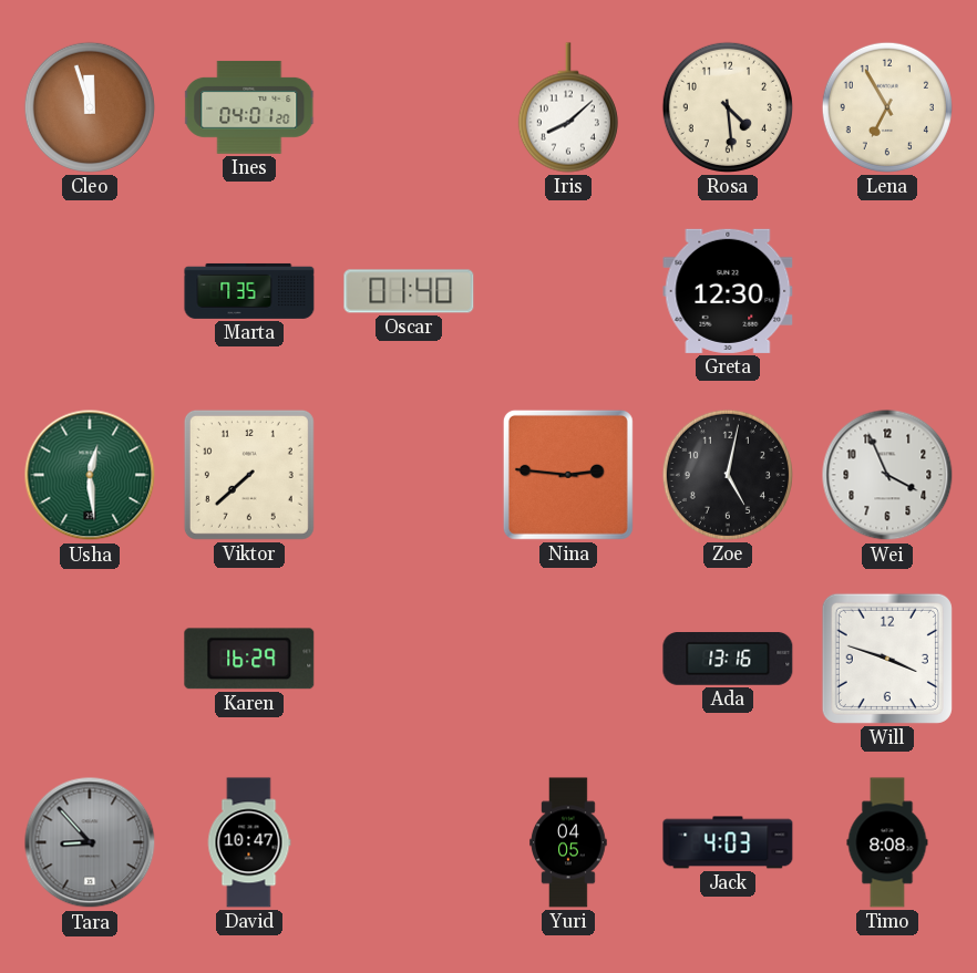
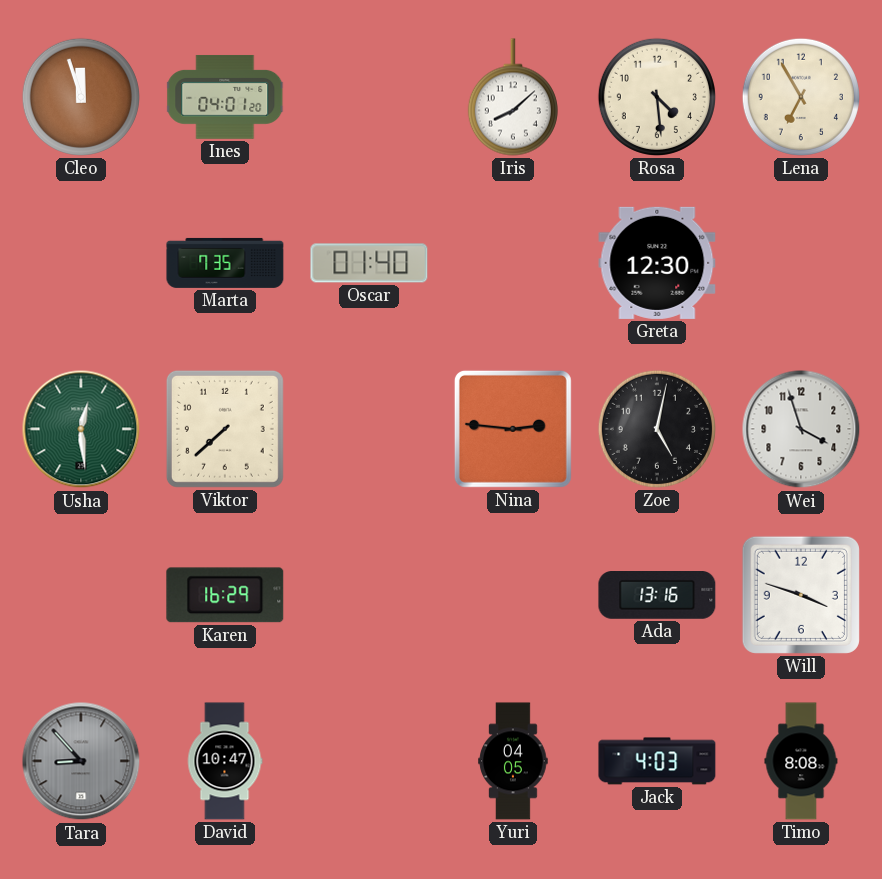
Wei: 3:56 -> 3:57 (801, 429)
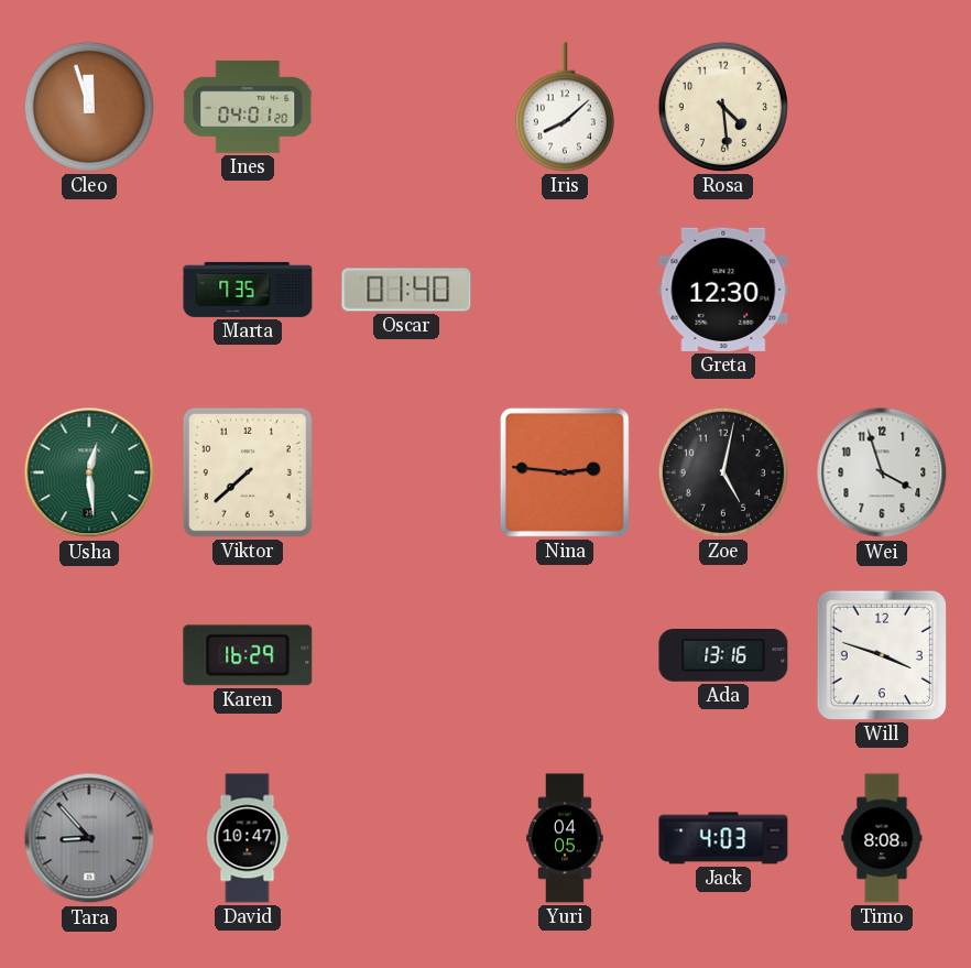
Lena: 6:55 -> none (801, 97)
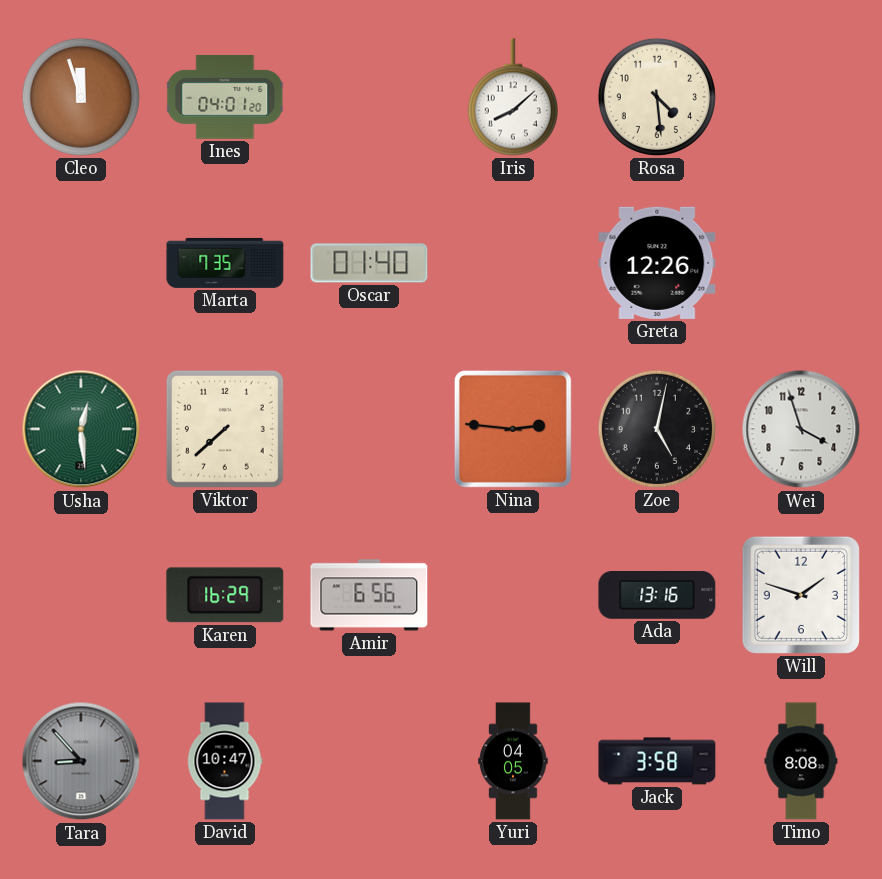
Greta: 12:30 -> 12:26 (657, 263)
Amir: none -> 6:56 (369, 595)
Will: 3:48 -> 1:48 (801, 595)
Jack: 4:03 -> 3:58 (657, 761)
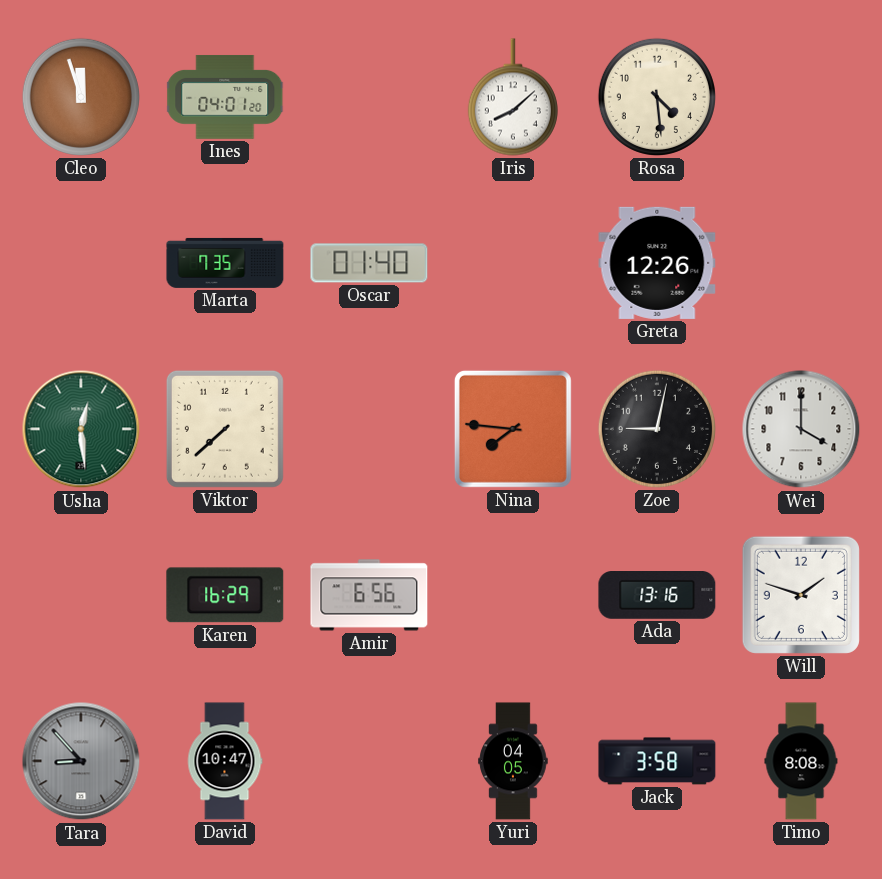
Nina: 2:46 -> 7:46 (513, 429)
Zoe: 5:02 -> 9:02 (657, 429)
Wei: 3:57 -> 4:00 (801, 429)
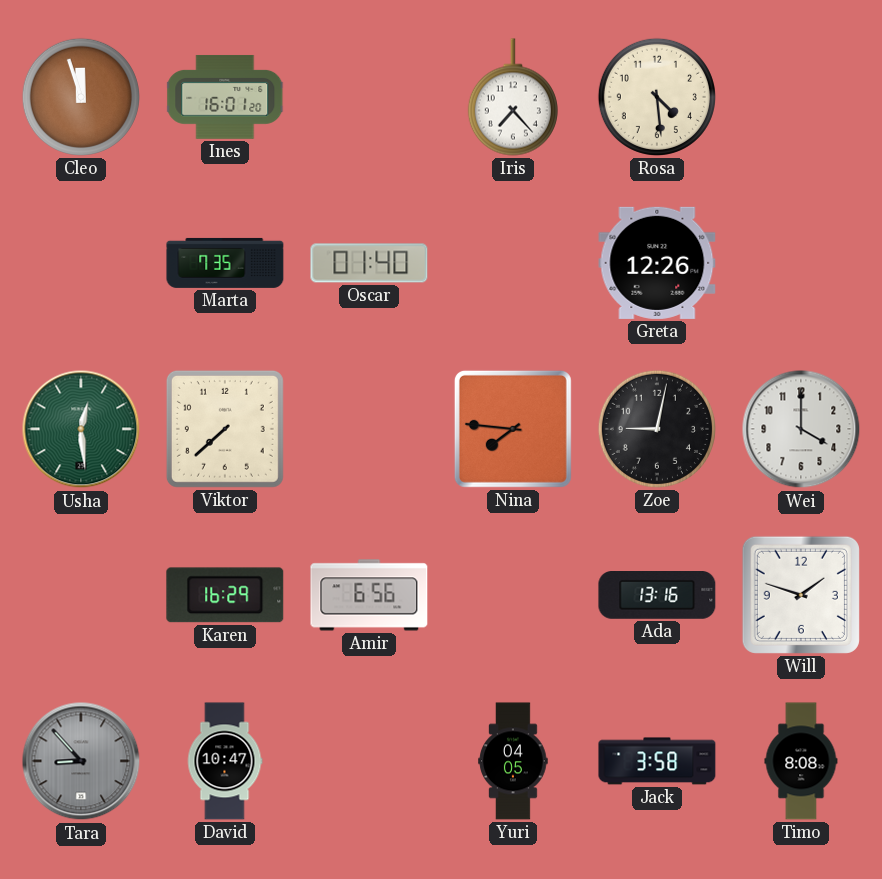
Ines: 04:01 -> 16:01 (226, 97)
Iris: 8:08 -> 7:23 (513, 97)
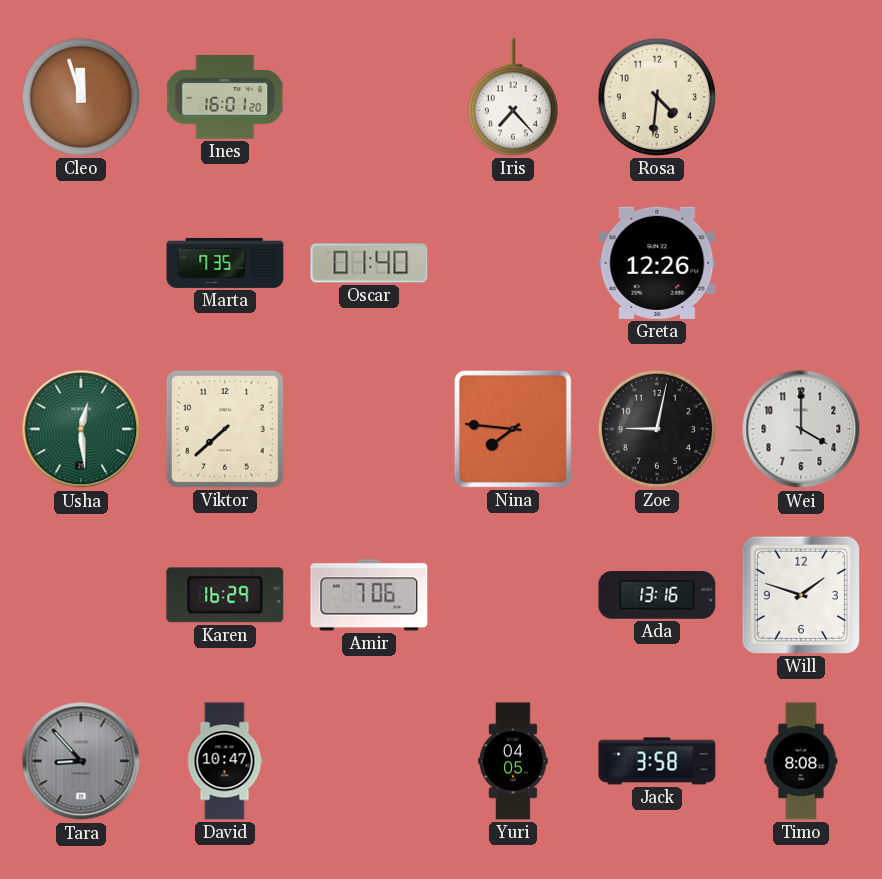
Rosa: 4:29 -> 4:31 (657, 97)
Amir: 6:56 -> 7:06 (369, 595)
